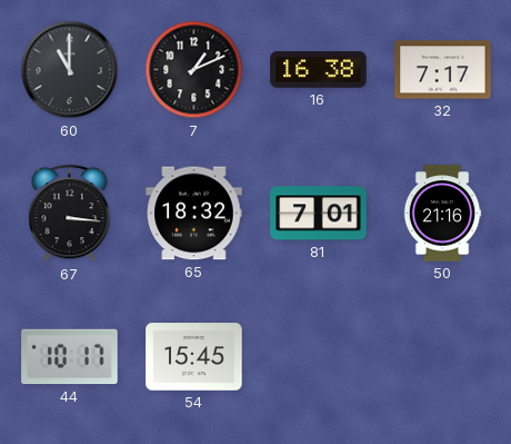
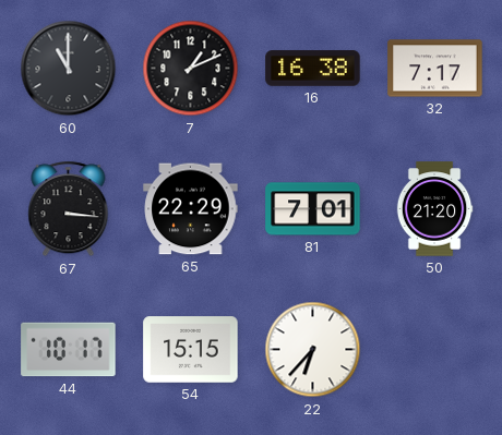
65: 18:32 -> 22:29 (191, 209)
50: 21:16 -> 21:20 (434, 209)
54: 15:45 -> 15:15 (191, 350)
22: none -> 6:37 (313, 350)
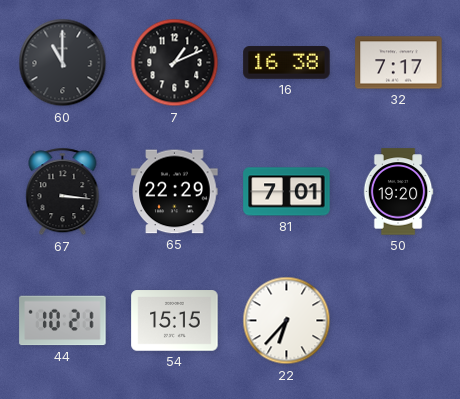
50: 21:20 -> 19:20 (398, 192)
44: 10:17 -> 10:21 (63, 321)
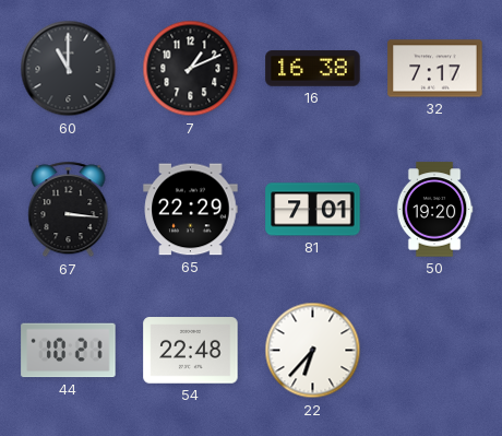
54: 15:15 -> 22:48 (191, 351)
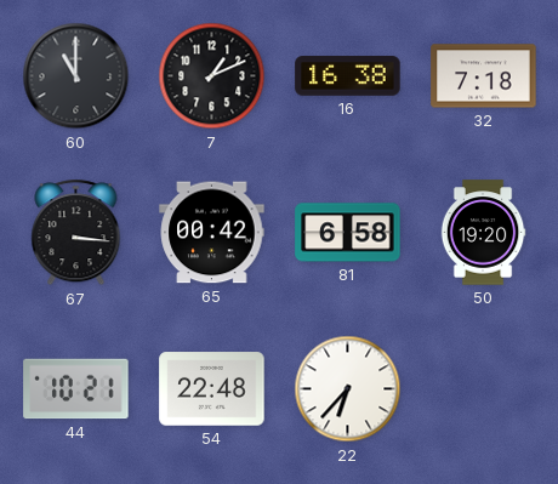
32: 7:17 -> 7:18 (484, 76)
65: 22:29 -> 00:42 (212, 233)
81: 7:01 -> 6:58 (348, 233)
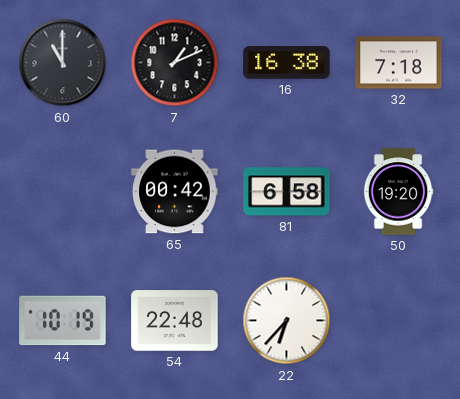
67: 3:16 -> none (76, 233)
44: 10:21 -> 10:19 (63, 321)
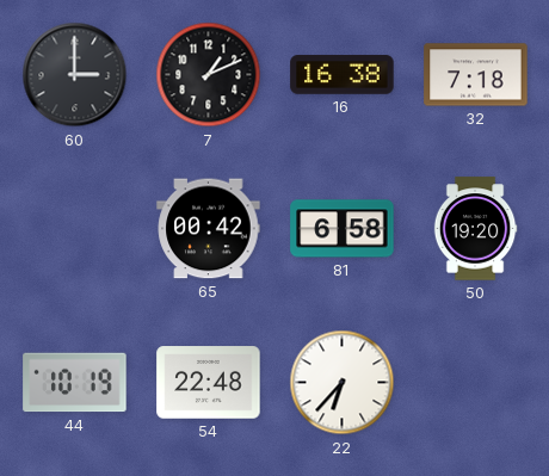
60: 11:00 -> 3:00 (75, 75)
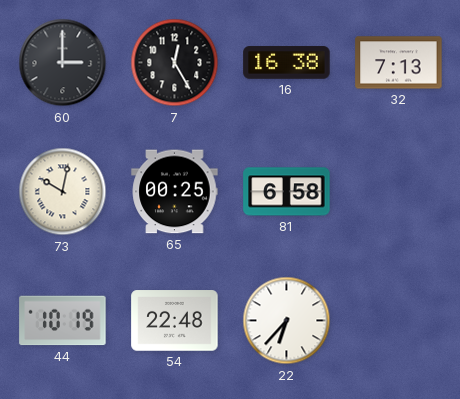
7: 1:11 -> 12:25 (175, 63)
32: 7:18 -> 7:13 (399, 63)
73: none -> 10:02 (63, 192)
65: 00:42 -> 00:25 (175, 192)
50: 19:20 -> none (475, 229)
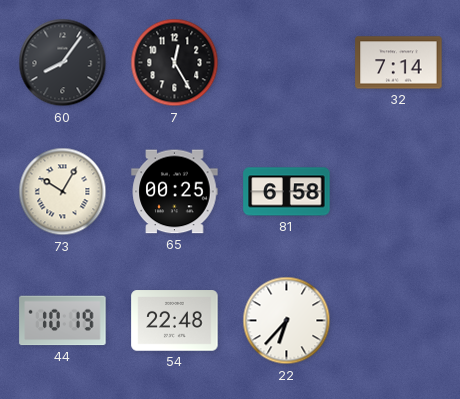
60: 3:00 -> 8:06 (63, 63)
16: 16:38 -> none (287, 63)
32: 7:13 -> 7:14 (399, 63)
73: 10:02 -> 10:05 (63, 192)
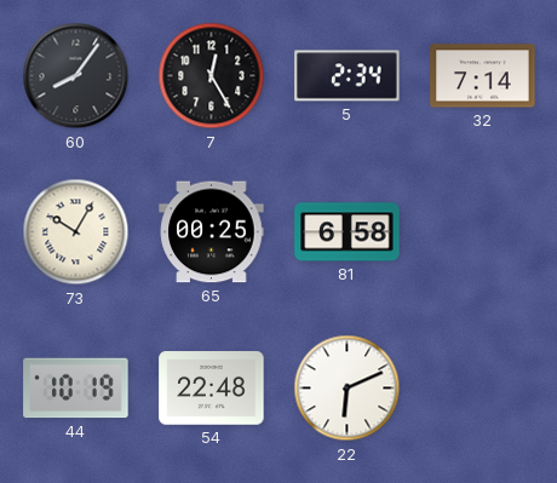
5: none -> 2:34 (348, 76)
22: 6:37 -> 6:11 (348, 389)
